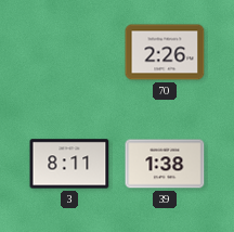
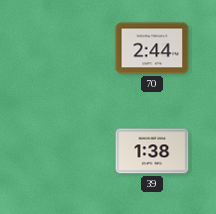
70: 2:26 -> 2:44 (152, 48)
3: 8:11 -> none (69, 164)
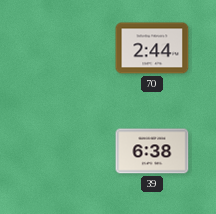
39: 1:38 -> 6:38 (152, 151)
